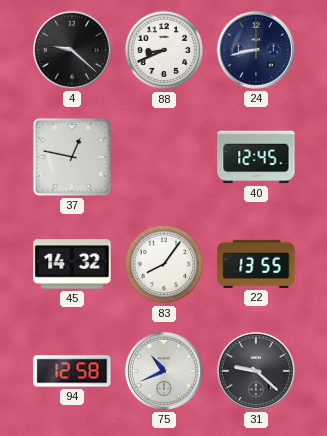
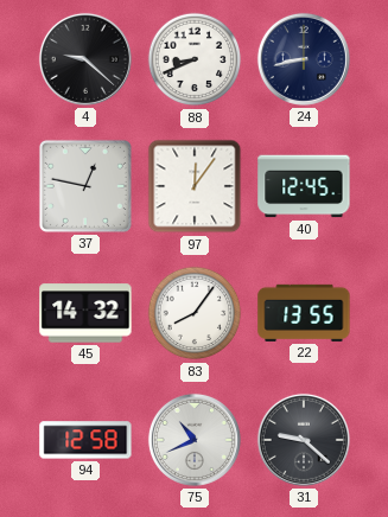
97: none -> 12:06 (195, 186)
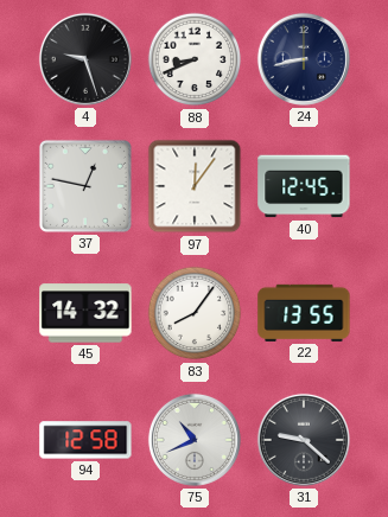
4: 9:22 -> 9:27 (85, 59)
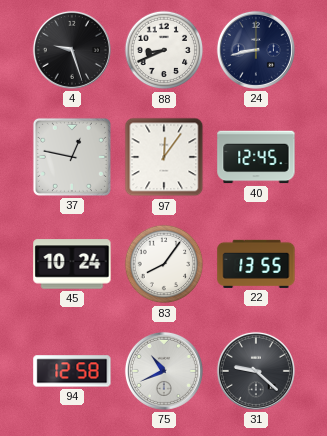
45: 14:32 -> 10:24 (72, 264)
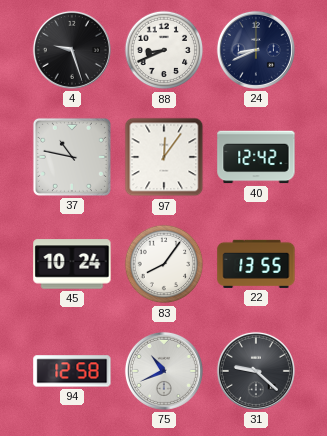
24: 8:43 -> 8:41 (256, 50)
37: 12:47 -> 10:47 (72, 157)
40: 12:45 -> 12:42 (256, 157)
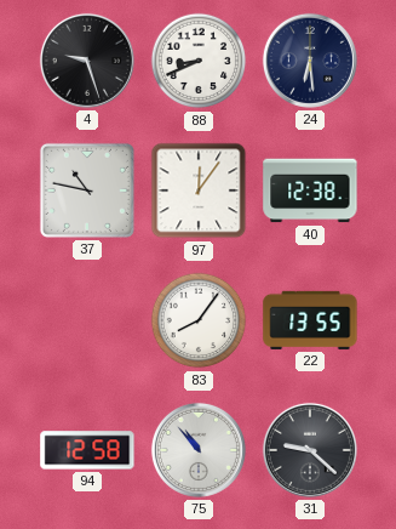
24: 8:41 -> 6:29 (310, 61)
40: 12:42 -> 12:38 (310, 190)
45: 10:24 -> none (72, 264)
75: 10:41 -> 10:53 (199, 450)
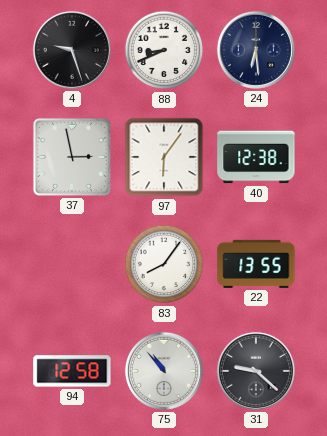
37: 10:47 -> 2:58 (72, 157)
97: 12:06 -> 6:06 (164, 157)
